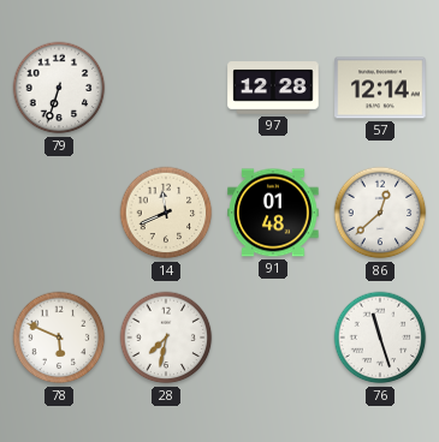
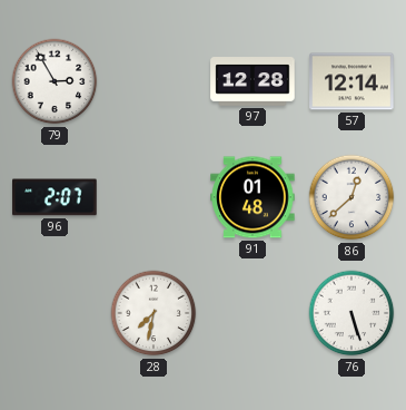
79: 6:33 -> 2:55 (55, 81)
96: none -> 2:07 (55, 197)
14: 11:41 -> none (166, 213)
78: 5:49 -> none (59, 338)
76: 11:27 -> 5:27 (351, 313)
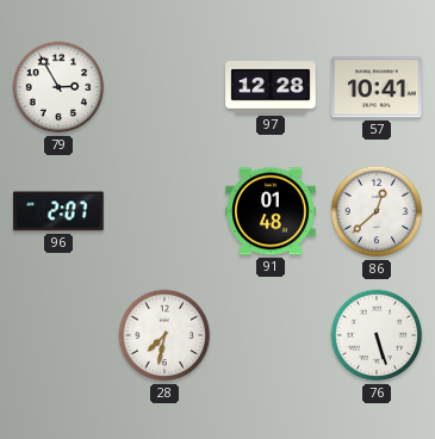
57: 12:14 -> 10:41 (377, 87)
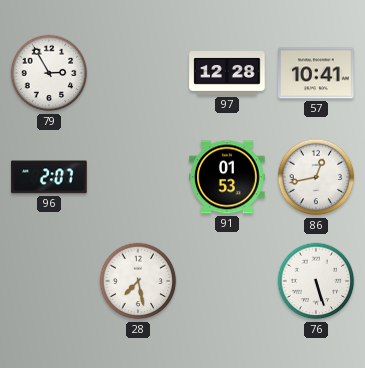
91: 01:48 -> 01:53 (227, 177)
86: 12:38 -> 12:43 (316, 177)
28: 7:32 -> 7:28 (138, 281)
